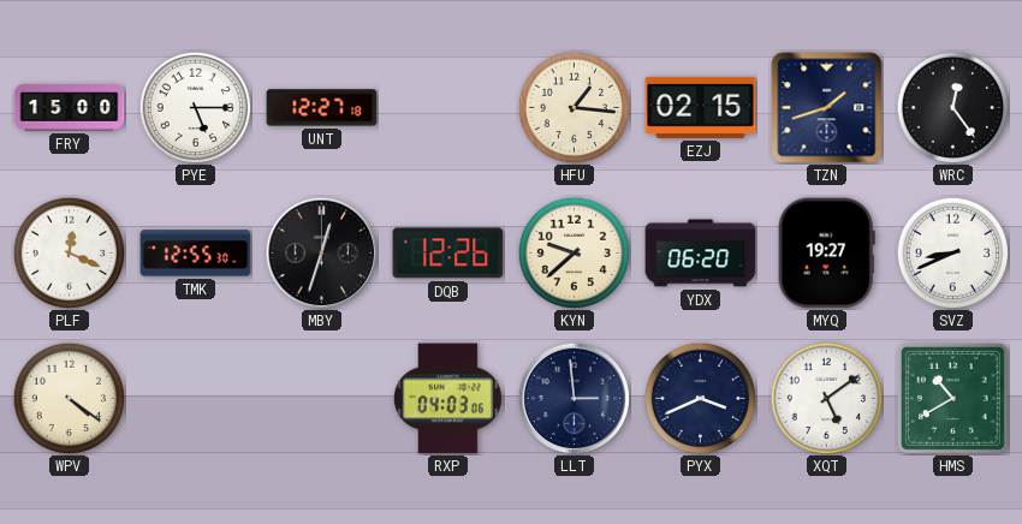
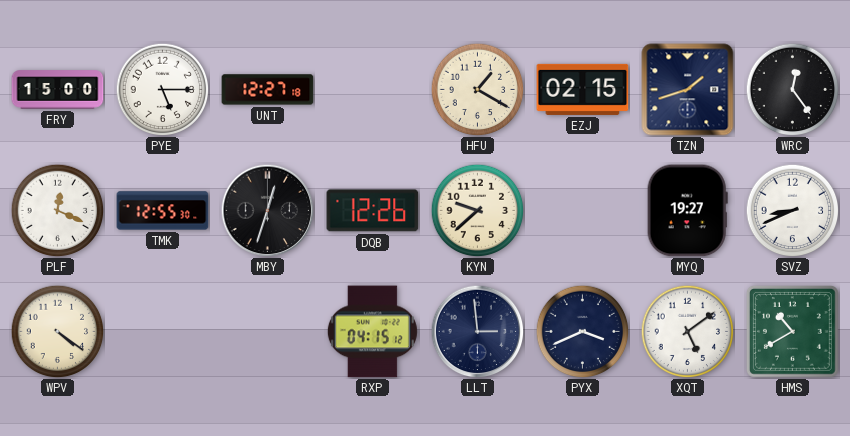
HFU: 1:16 -> 1:20 (477, 89)
YDX: 06:20 -> none (701, 254)
RXP: 04:03 -> 04:15 (372, 332)
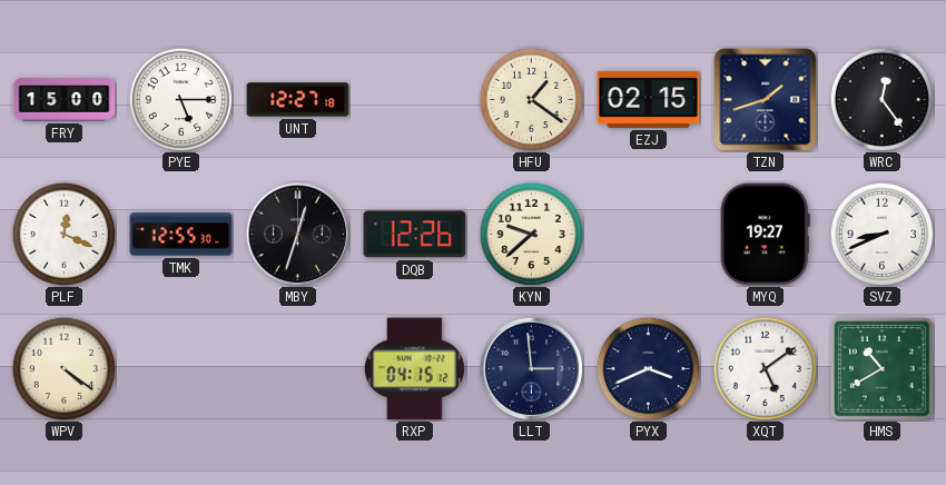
HFU: 1:20 -> 1:21 (531, 99)
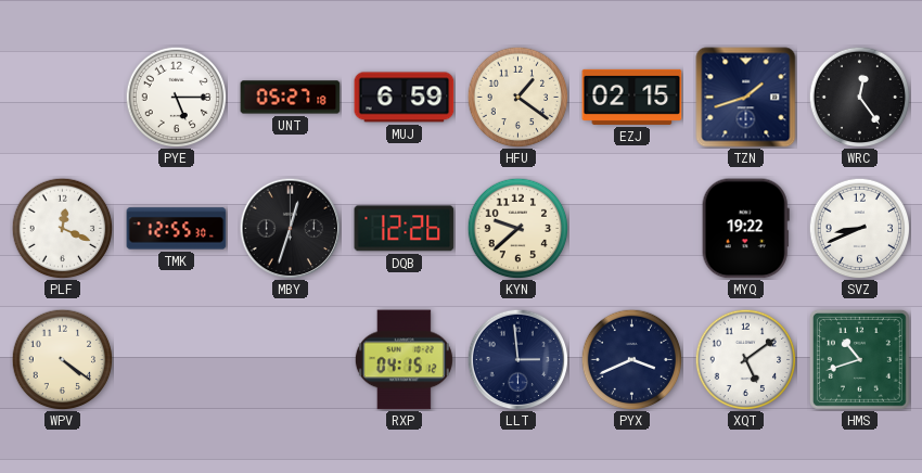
FRY: 15:00 -> none (65, 100)
UNT: 12:27 -> 05:27 (291, 98)
MUJ: none -> 6:59 (405, 98)
MYQ: 19:27 -> 19:22 (745, 229)
HMS: 10:40 -> 10:42 (859, 359)
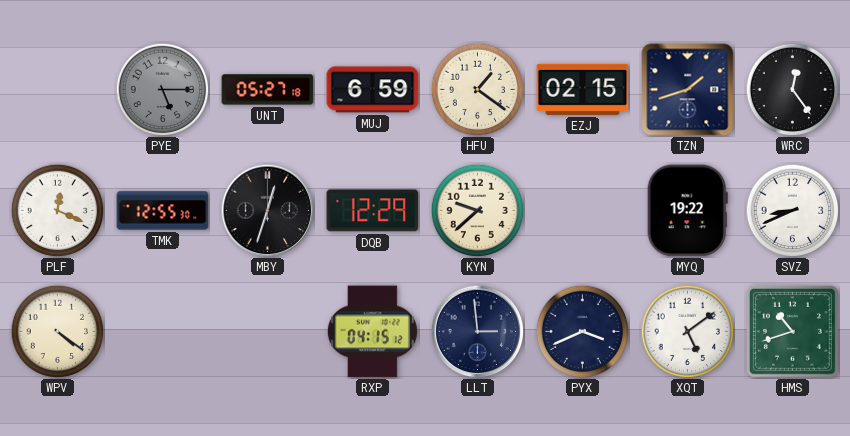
PYE dial: white -> grey (162, 89)
DQB: 12:26 -> 12:29 (373, 211)
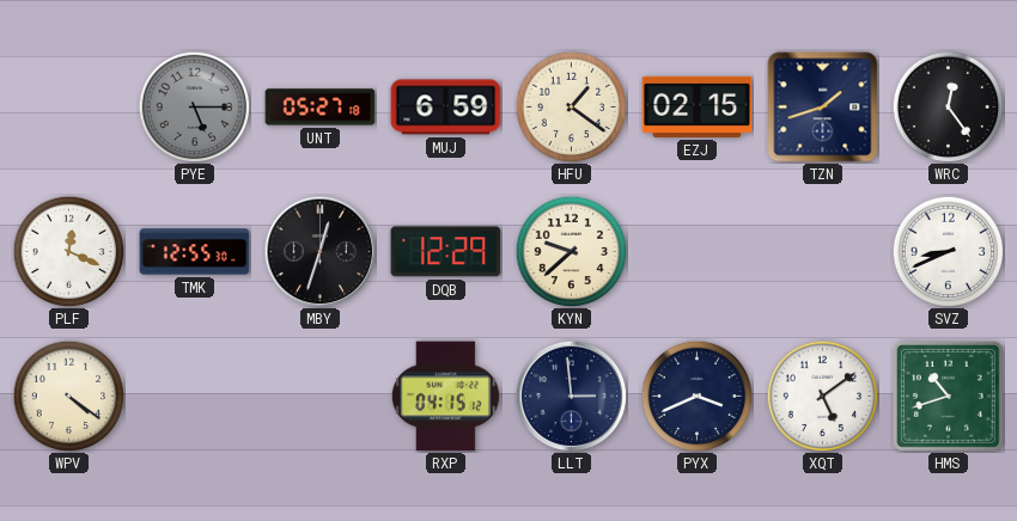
MYQ: 19:22 -> none (687, 211)
